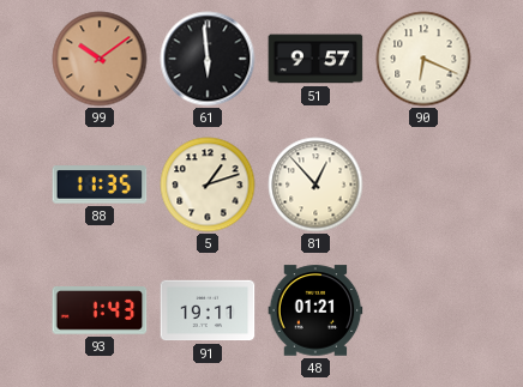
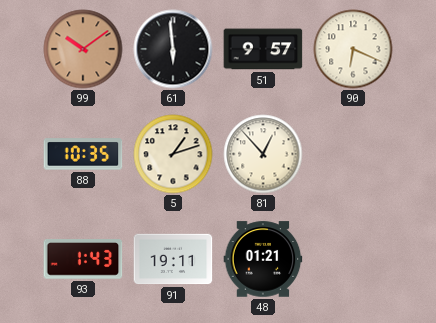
88: 11:35 -> 10:35 (83, 154)
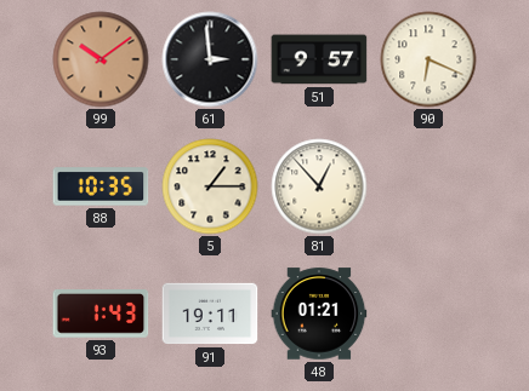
61: 5:59 -> 2:59 (210, 59)
5: 1:12 -> 1:15 (210, 186)
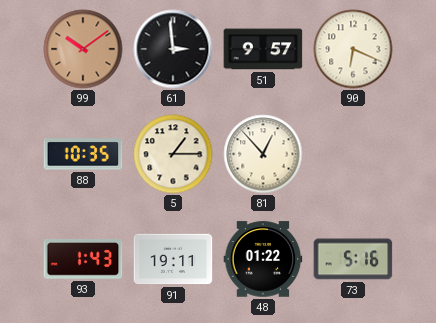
48: 01:21 -> 01:22 (263, 259)
73: none -> 5:16 (353, 259)
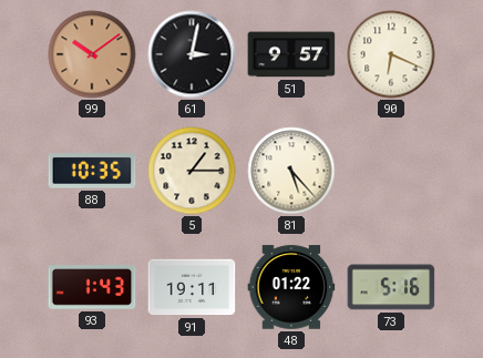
61: 2:59 -> 3:02 (192, 54)
81: 12:53 -> 5:23 (291, 171)
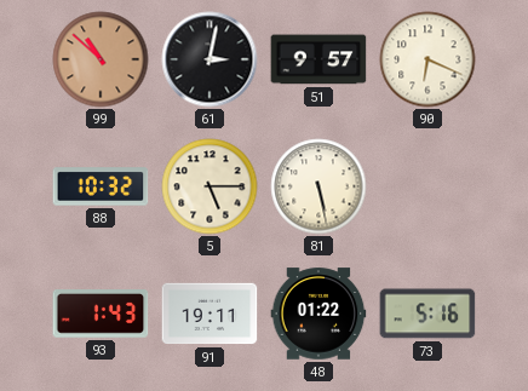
99: 10:09 -> 10:52 (101, 59)
88: 10:35 -> 10:32 (101, 186)
5: 1:15 -> 5:15 (210, 186)
81: 5:23 -> 5:28 (318, 186)
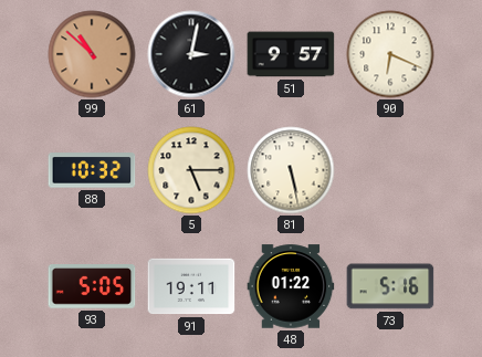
93: 1:43 -> 5:05 (92, 287)
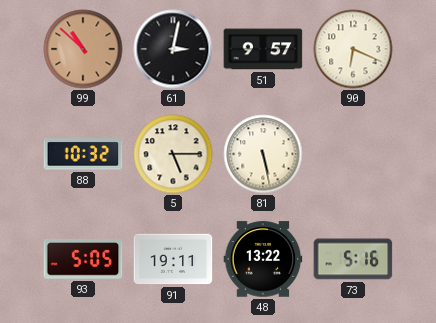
48: 01:22 -> 13:22 (263, 259)
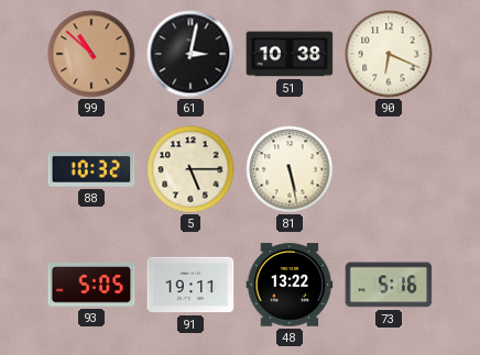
51: 9:57 -> 10:38 (290, 54)
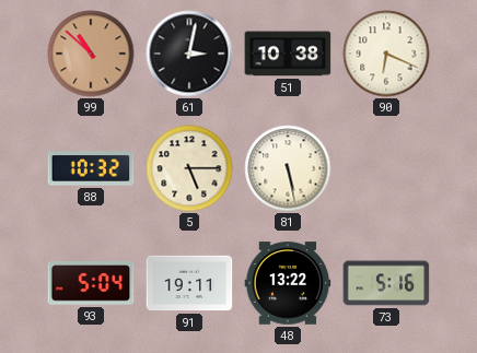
93: 5:05 -> 5:04 (91, 284)
